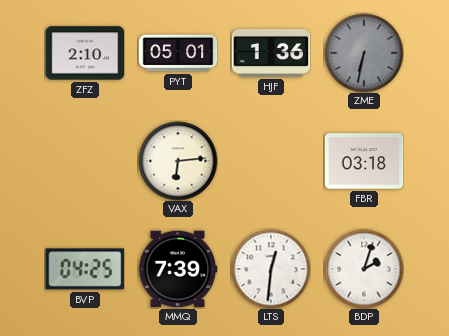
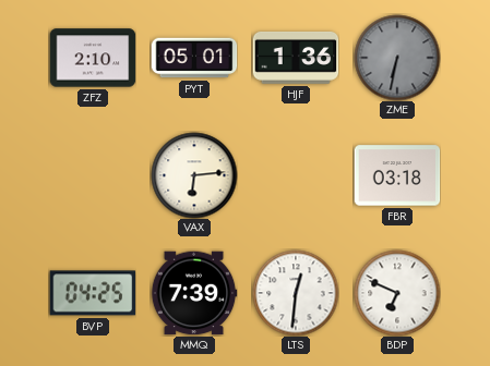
BDP: 2:03 -> 6:49 (397, 293)
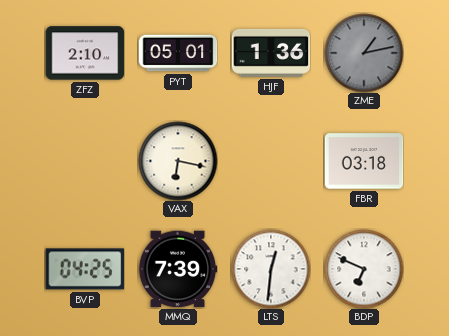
ZME: 6:32 -> 1:13 (364, 53)
VAX: 6:14 -> 6:17 (178, 161)
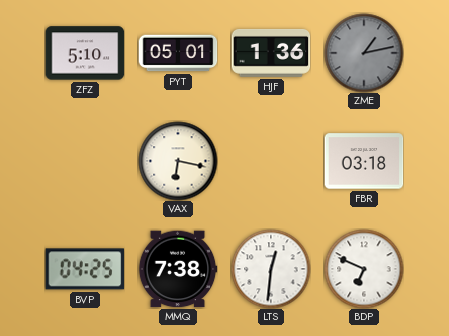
ZFZ: 2:10 -> 5:10 (85, 53)
MMQ: 7:39 -> 7:38 (178, 269)
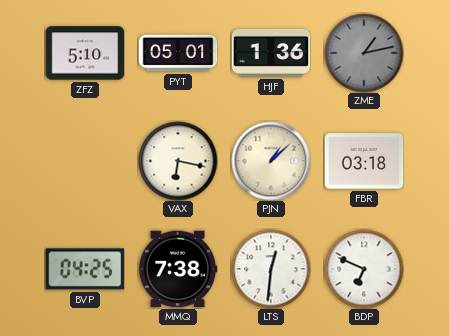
PJN: none -> 1:08 (271, 161)
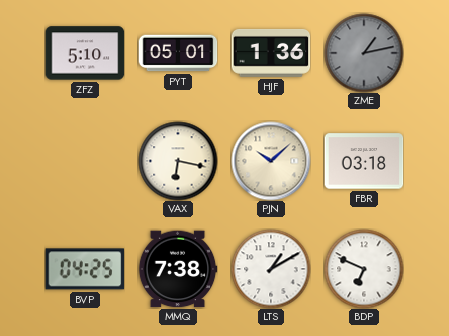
PJN: 1:08 -> 10:08 (271, 161)
LTS: 12:31 -> 1:10 (271, 269)
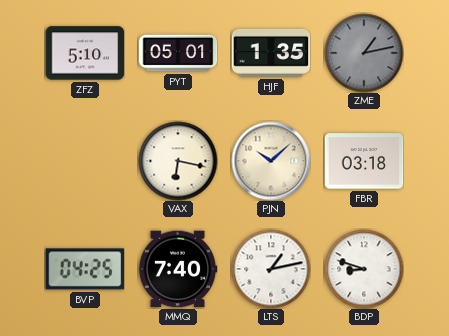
HJF: 1:36 -> 1:35 (271, 53)
MMQ: 7:38 -> 7:40 (178, 269)
LTS: 1:10 -> 1:13 (271, 269)
BDP: 6:49 -> 8:48 (364, 269)
